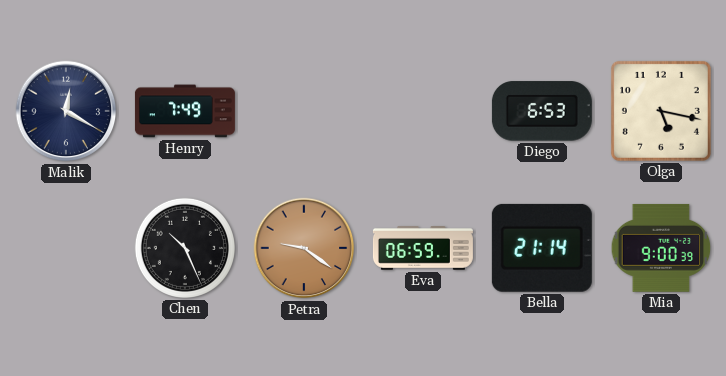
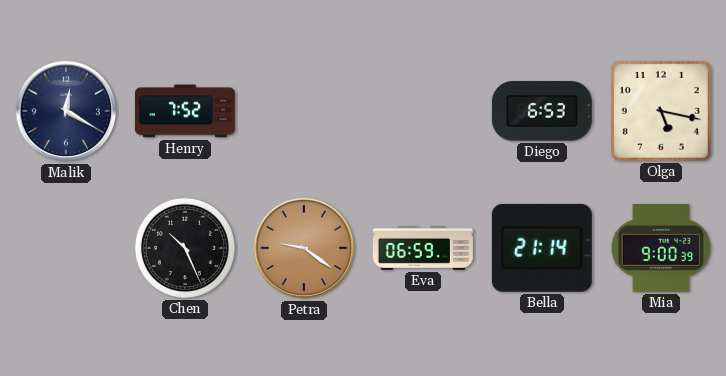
Henry: 7:49 -> 7:52 (185, 111)
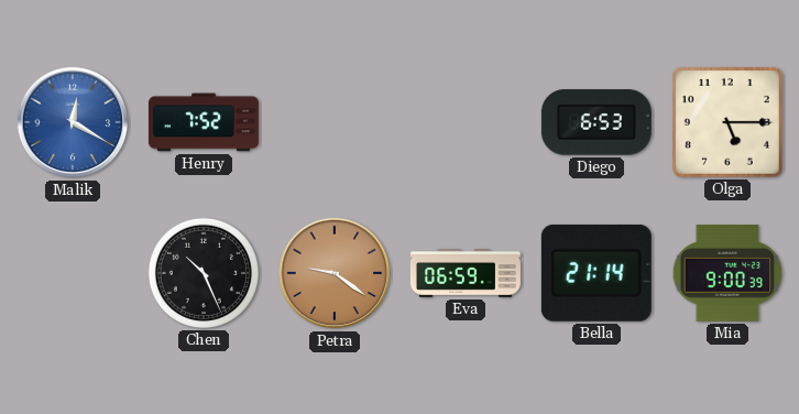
Malik dial: navy -> blue (73, 122)
Olga: 5:17 -> 5:15 (727, 122)
